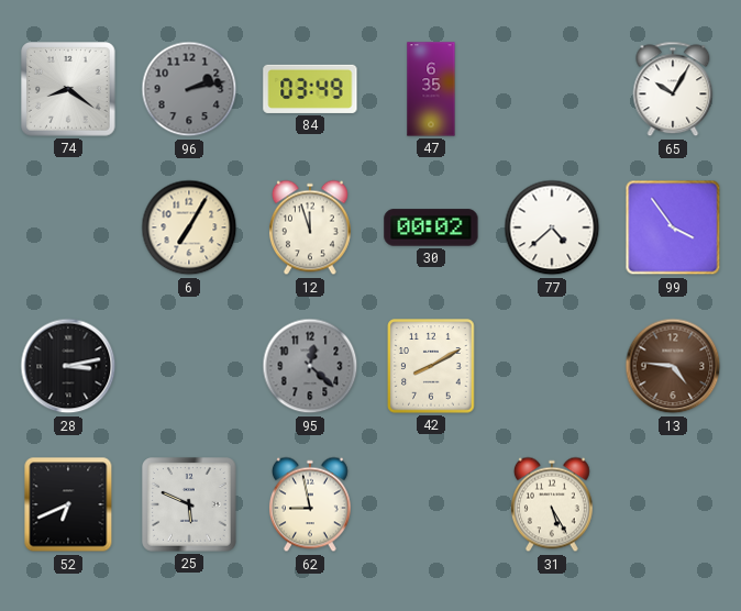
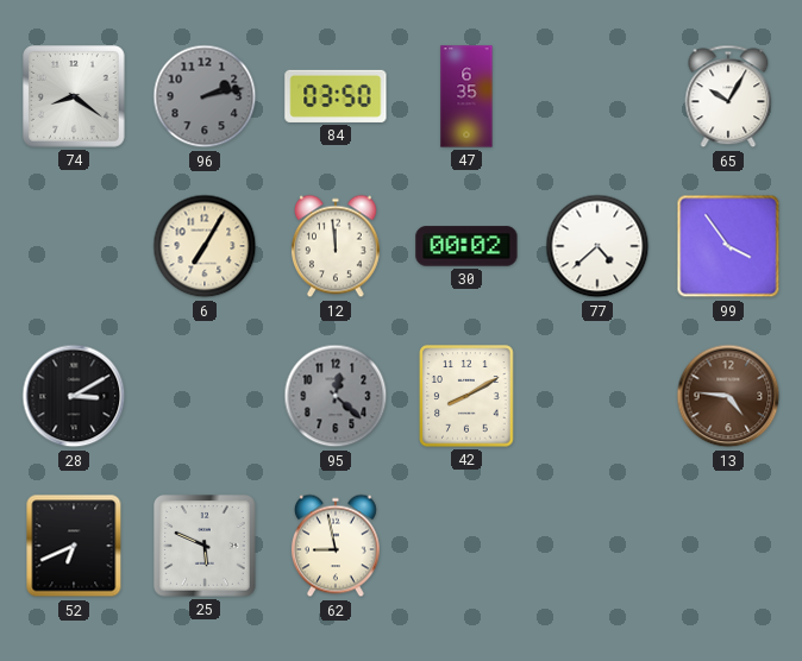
84: 03:49 -> 03:50 (336, 96)
12: 11:57 -> 11:59 (336, 246)
28: 3:13 -> 3:10 (74, 396)
31: 5:25 -> none (552, 504)
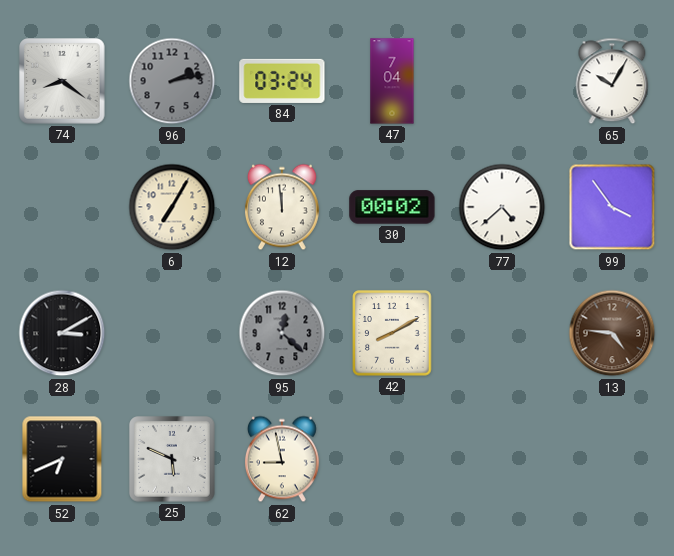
84: 03:50 -> 03:24 (282, 81)
47: 6:35 -> 7:04 (392, 81)
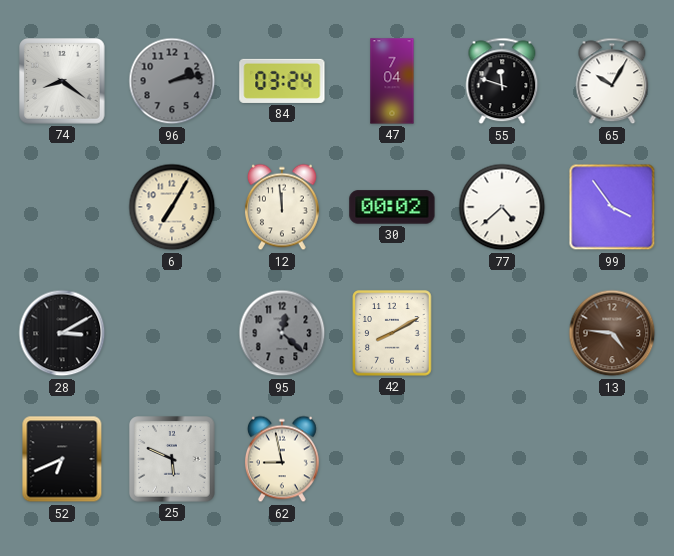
55: none -> 11:48 (502, 81)
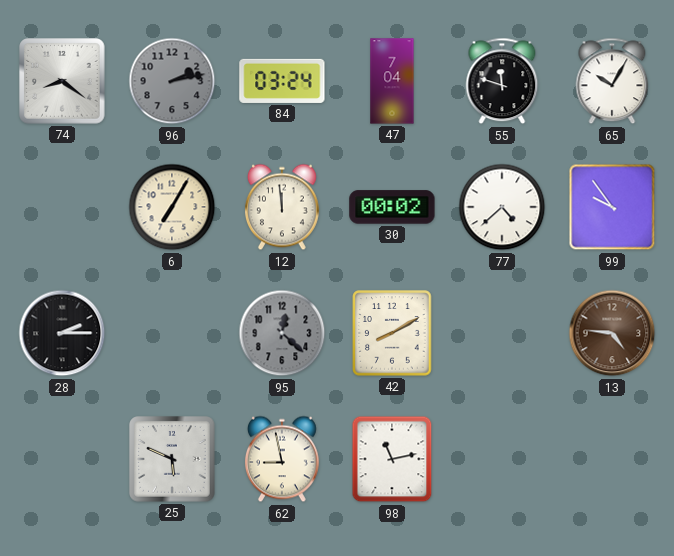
99: 3:54 -> 9:54 (612, 207)
28: 3:10 -> 2:15 (62, 333)
52: 6:41 -> none (62, 459)
98: none -> 11:13 (392, 459)
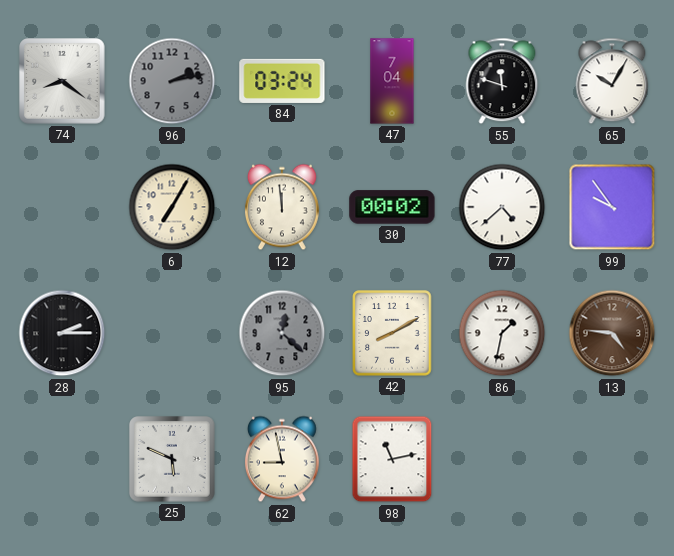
86: none -> 1:32 (502, 333)
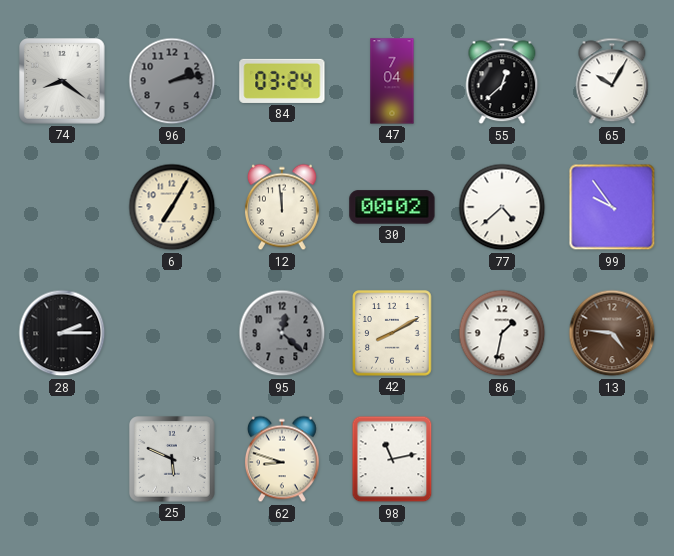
55: 11:48 -> 12:38 (502, 81)
62: 8:58 -> 8:48 (282, 459)
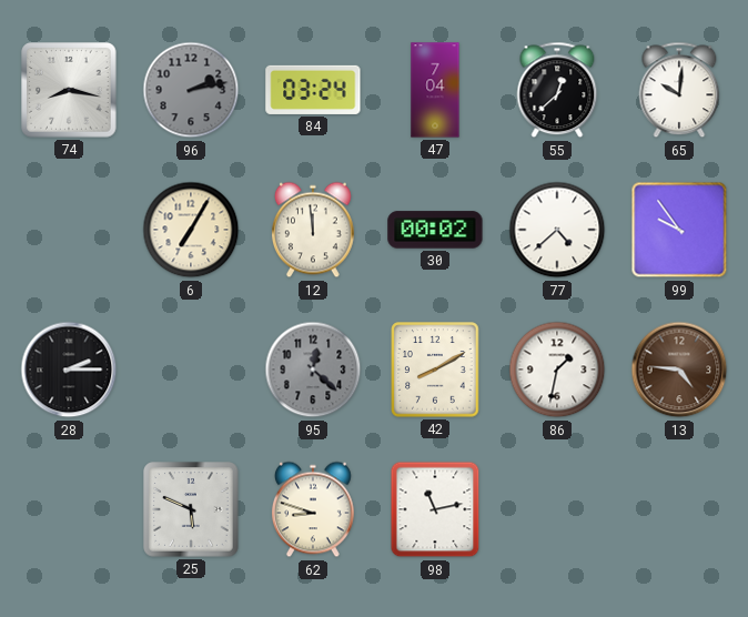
74: 8:21 -> 8:17 (69, 90)
65: 10:05 -> 10:01 (679, 90)
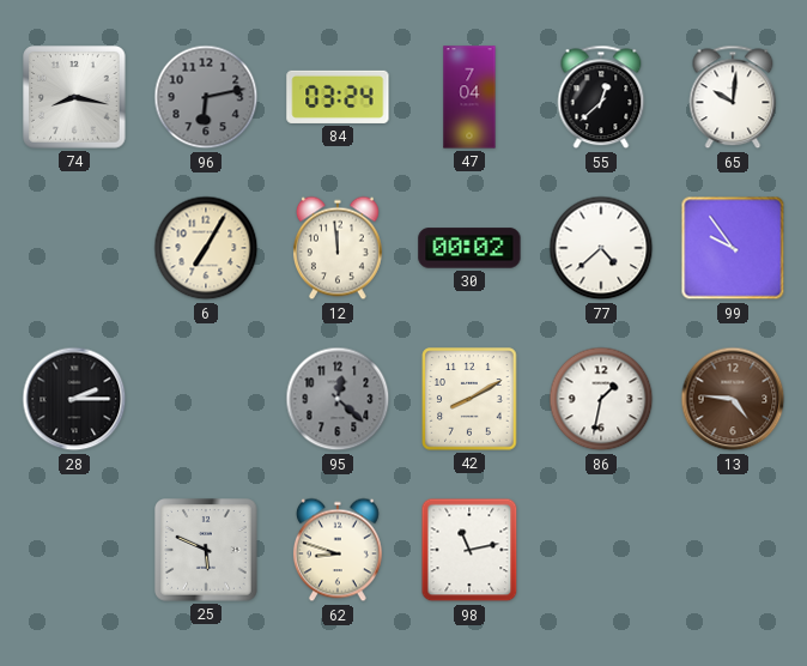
96: 2:13 -> 6:13 (206, 97)
